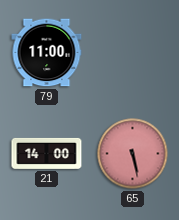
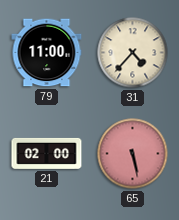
31: none -> 4:37 (133, 53)
21: 14:00 -> 02:00 (47, 153)
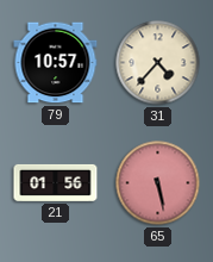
79: 11:00 -> 10:57 (56, 63)
21: 02:00 -> 01:56 (56, 182)
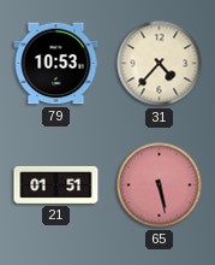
79: 10:57 -> 10:53 (56, 64)
21: 01:56 -> 01:51 (56, 184)
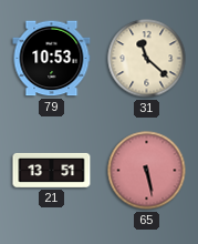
31: 4:37 -> 11:22 (147, 59)
21: 01:51 -> 13:51 (52, 170)
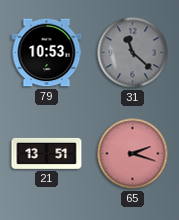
31 dial: cream -> grey (133, 53)
65: 5:28 -> 2:18 (133, 154)
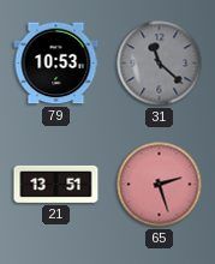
65: 2:18 -> 2:27 (160, 185)
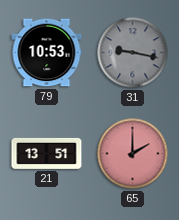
31: 11:22 -> 9:17 (133, 53)
65: 2:27 -> 2:00 (133, 154)
